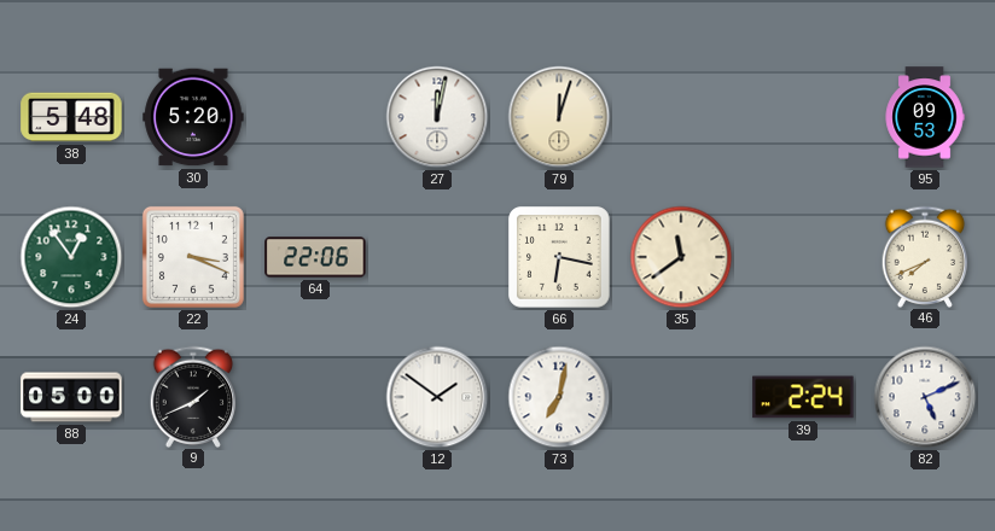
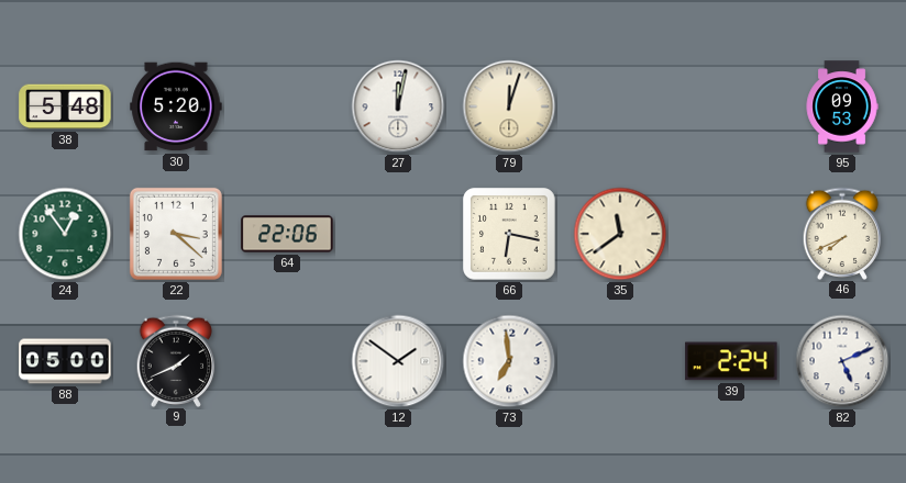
22: 3:19 -> 3:22 (176, 234)
73: 7:02 -> 6:59 (509, 361)
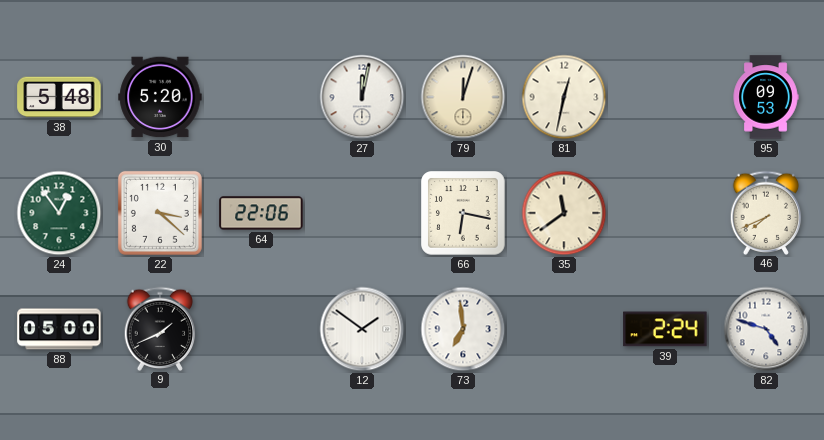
81: none -> 12:32 (564, 97)
82: 5:11 -> 4:48 (766, 329)
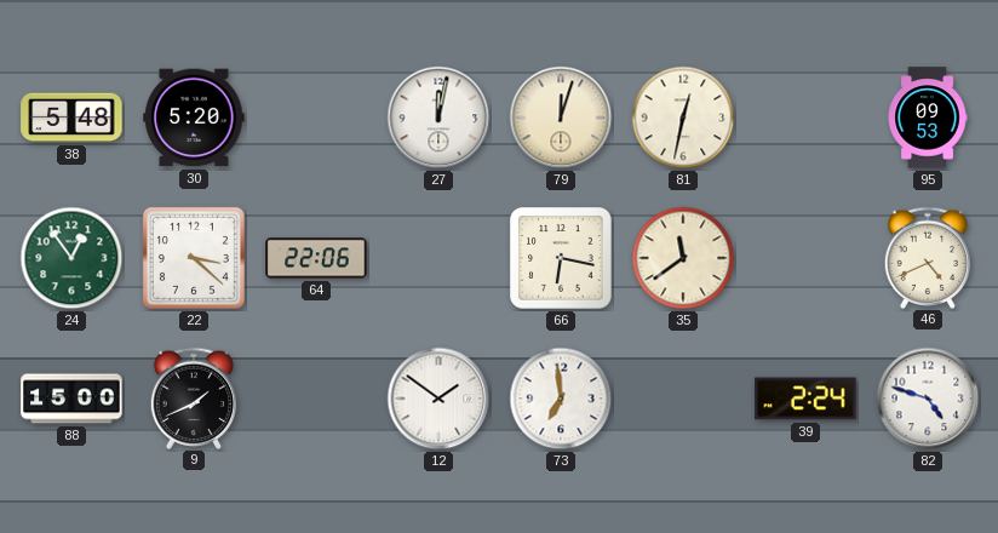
46: 7:41 -> 4:41 (928, 257)
88: 05:00 -> 15:00 (71, 399)
